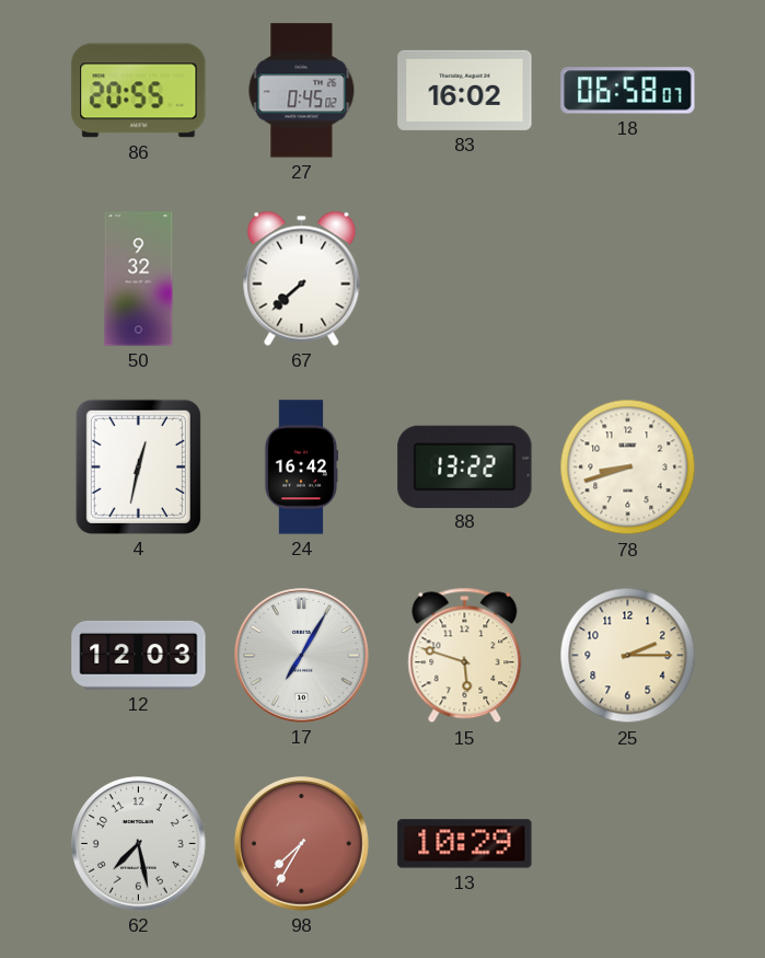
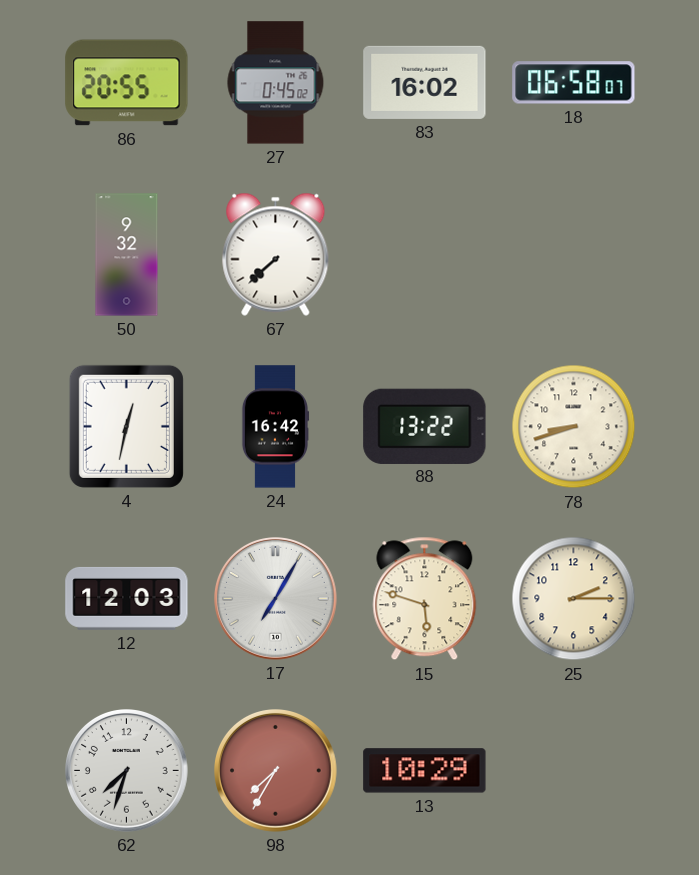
62: 7:28 -> 7:33 (127, 771)
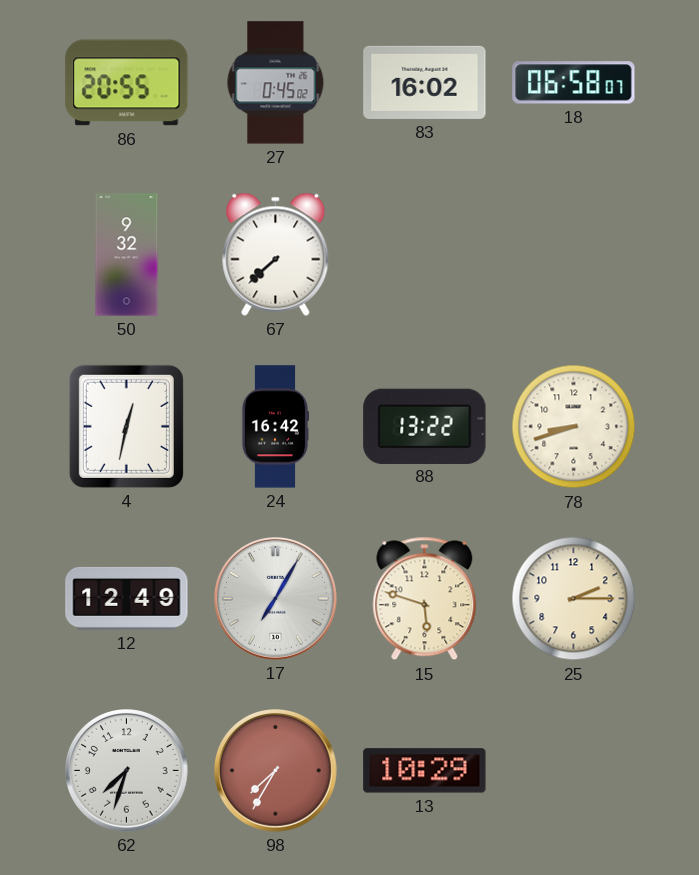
12: 12:03 -> 12:49 (127, 598)
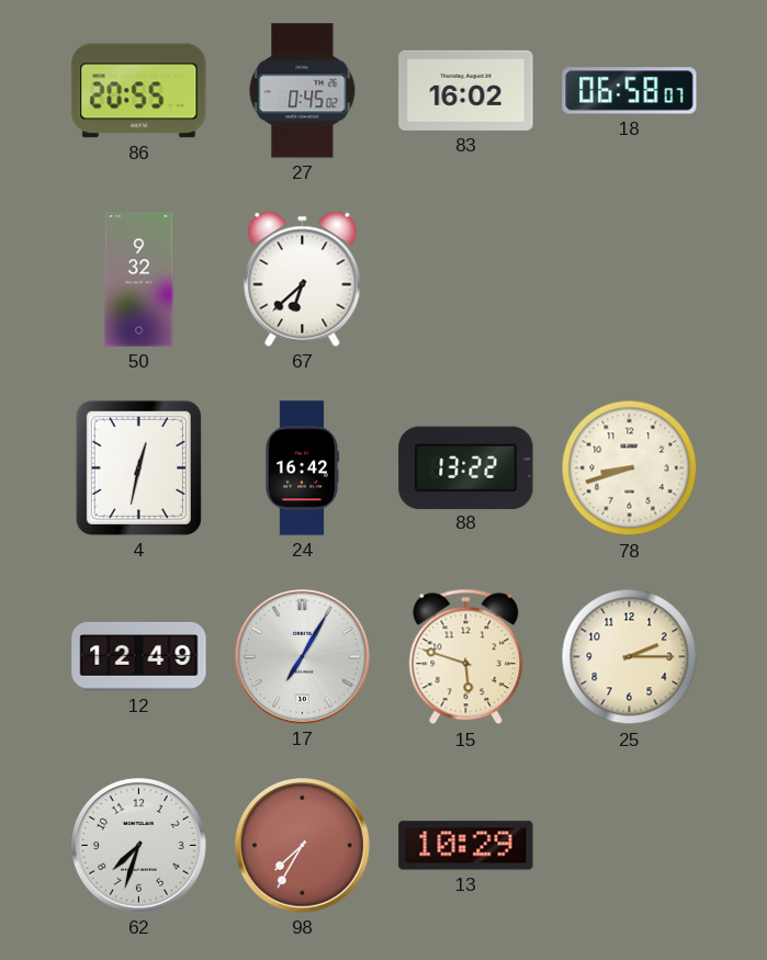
67: 7:38 -> 6:38 (303, 279)
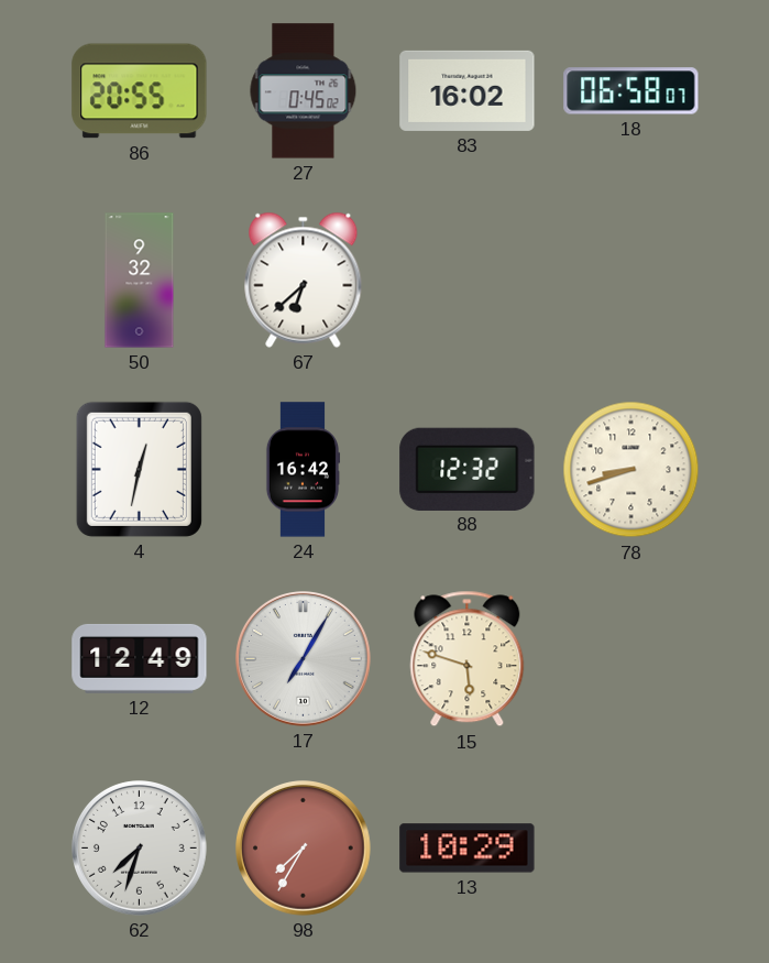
88: 13:22 -> 12:32 (468, 469)
25: 2:15 -> none (630, 657)
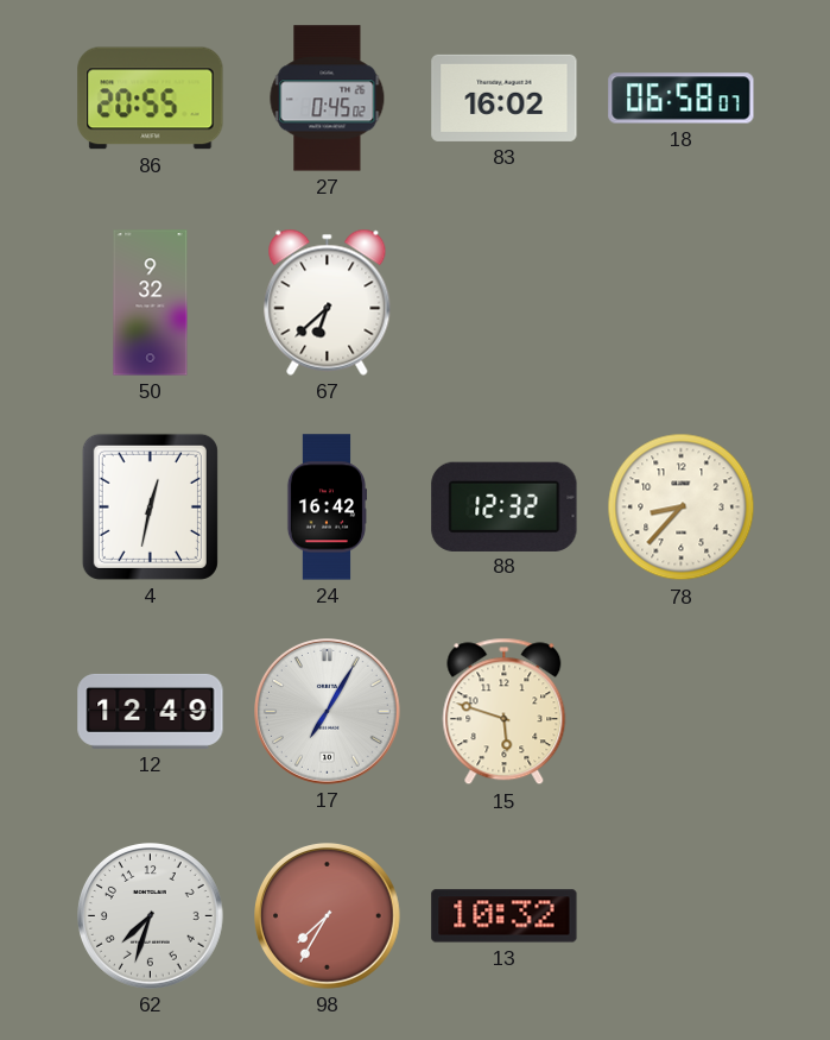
78: 8:42 -> 8:37 (682, 508)
13: 10:29 -> 10:32 (505, 916)
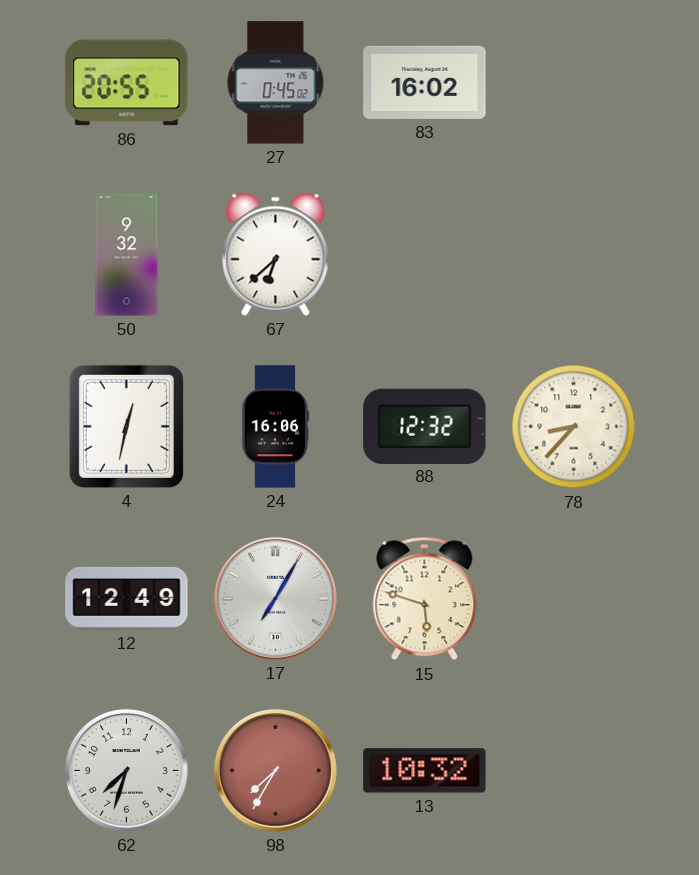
18: 06:58 -> none (682, 99)
24: 16:42 -> 16:06 (275, 427)
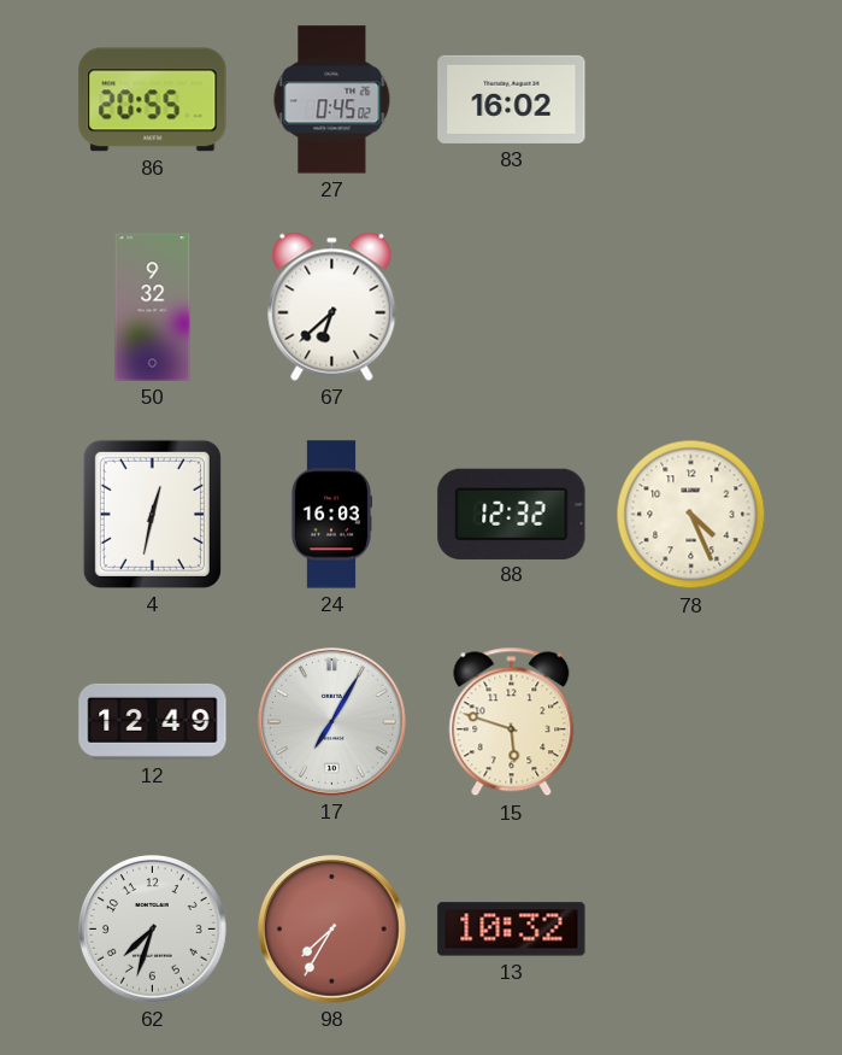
24: 16:06 -> 16:03 (331, 515)
78: 8:37 -> 4:26 (691, 515)
